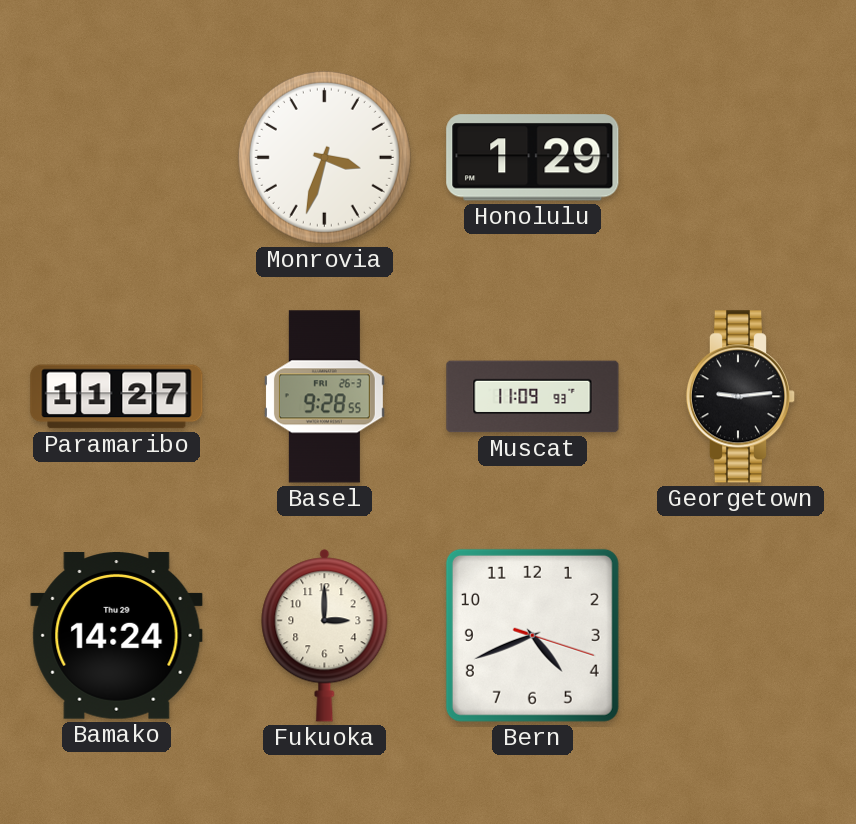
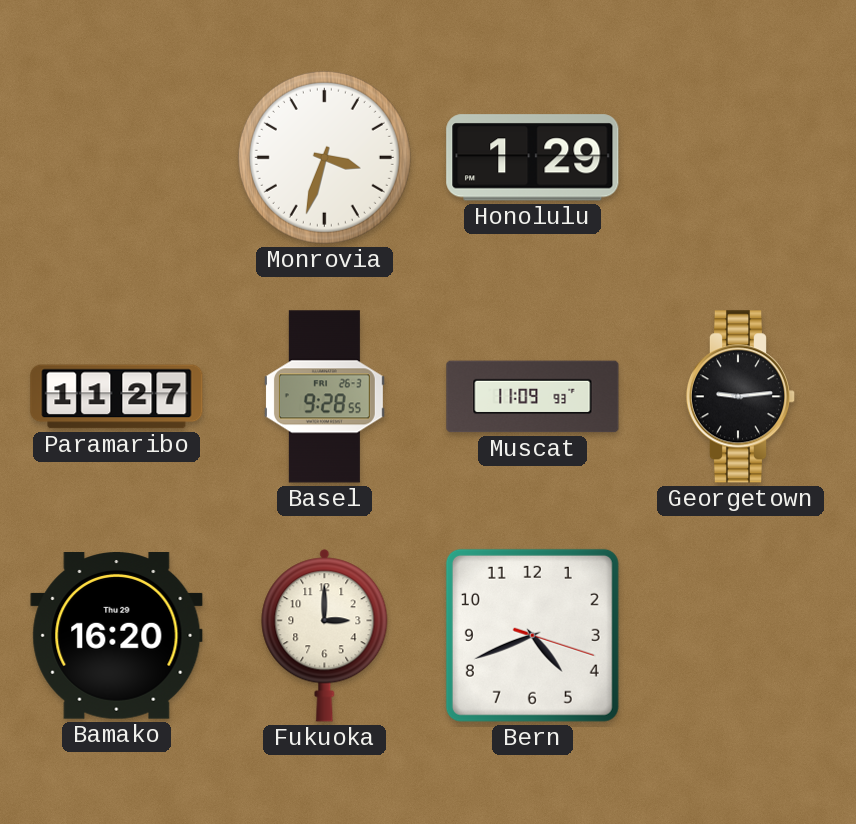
Bamako: 14:24 -> 16:20 (117, 636)
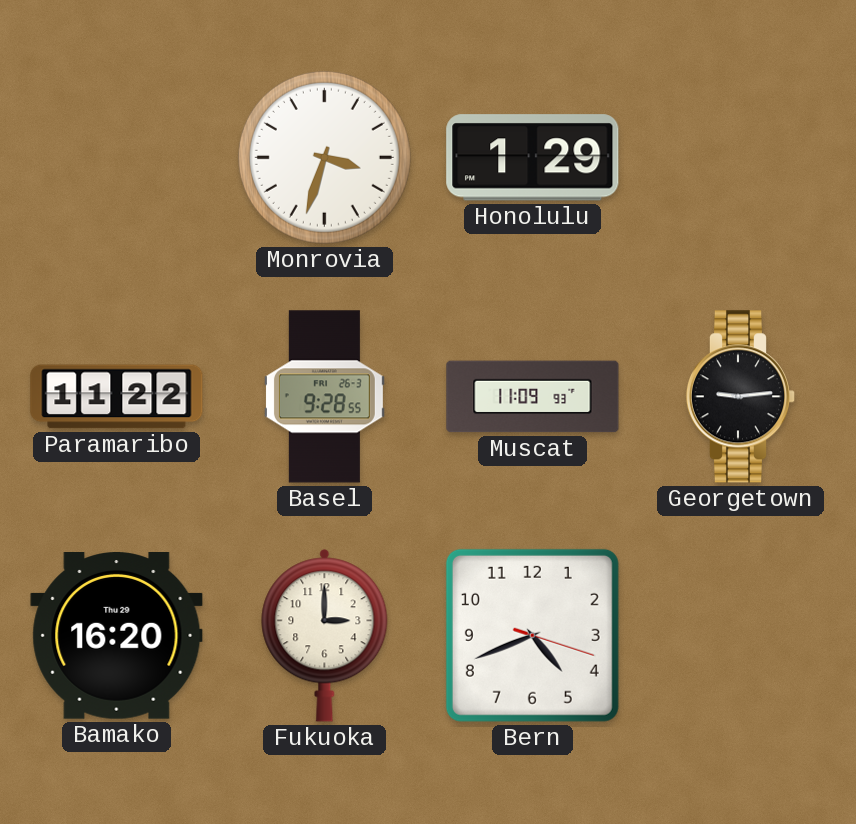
Paramaribo: 11:27 -> 11:22 (117, 397)
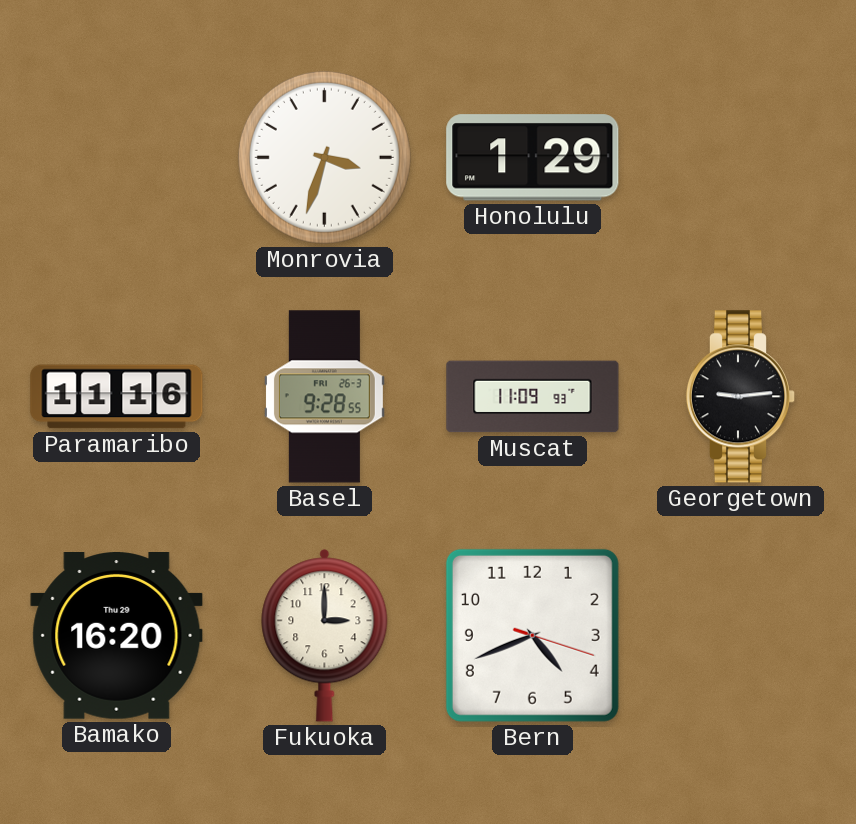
Paramaribo: 11:22 -> 11:16 (117, 397)
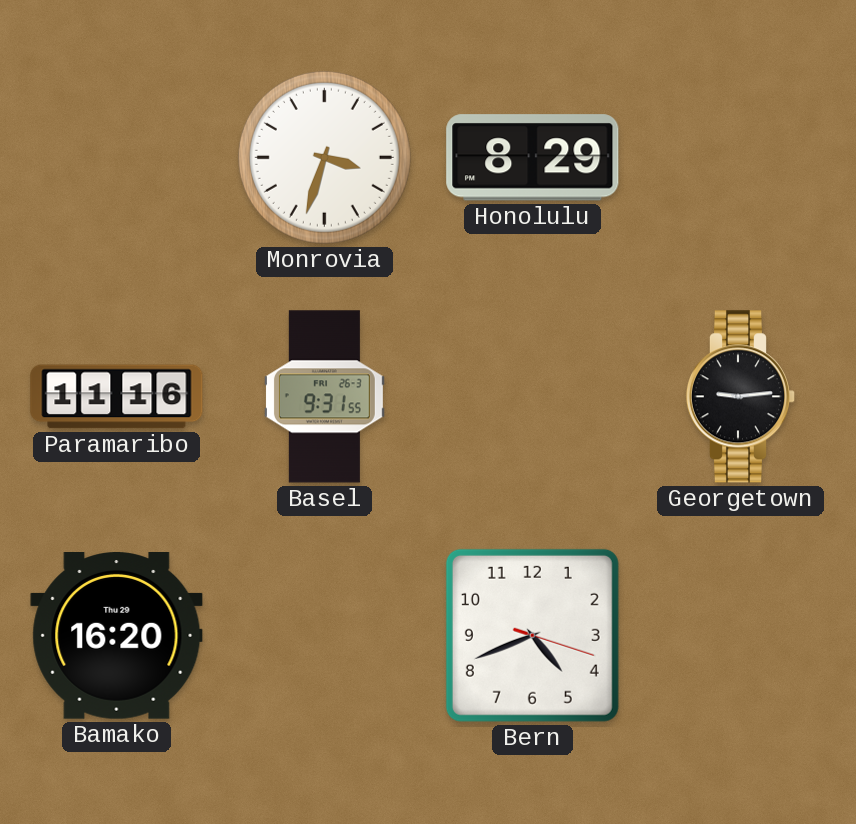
Honolulu: 1:29 -> 8:29 (533, 158)
Basel: 9:28 -> 9:31 (324, 397)
Muscat: 11:09 -> none (533, 397)
Fukuoka: 3:00 -> none (325, 636)
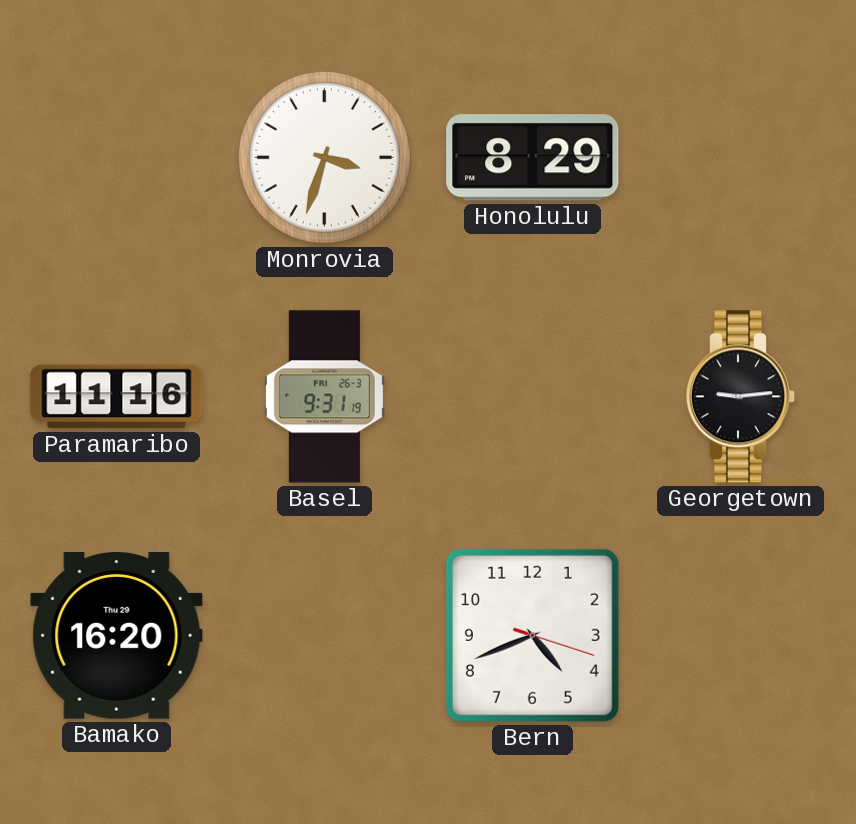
Basel: 9:31:55 -> 9:31:19 (324, 397)
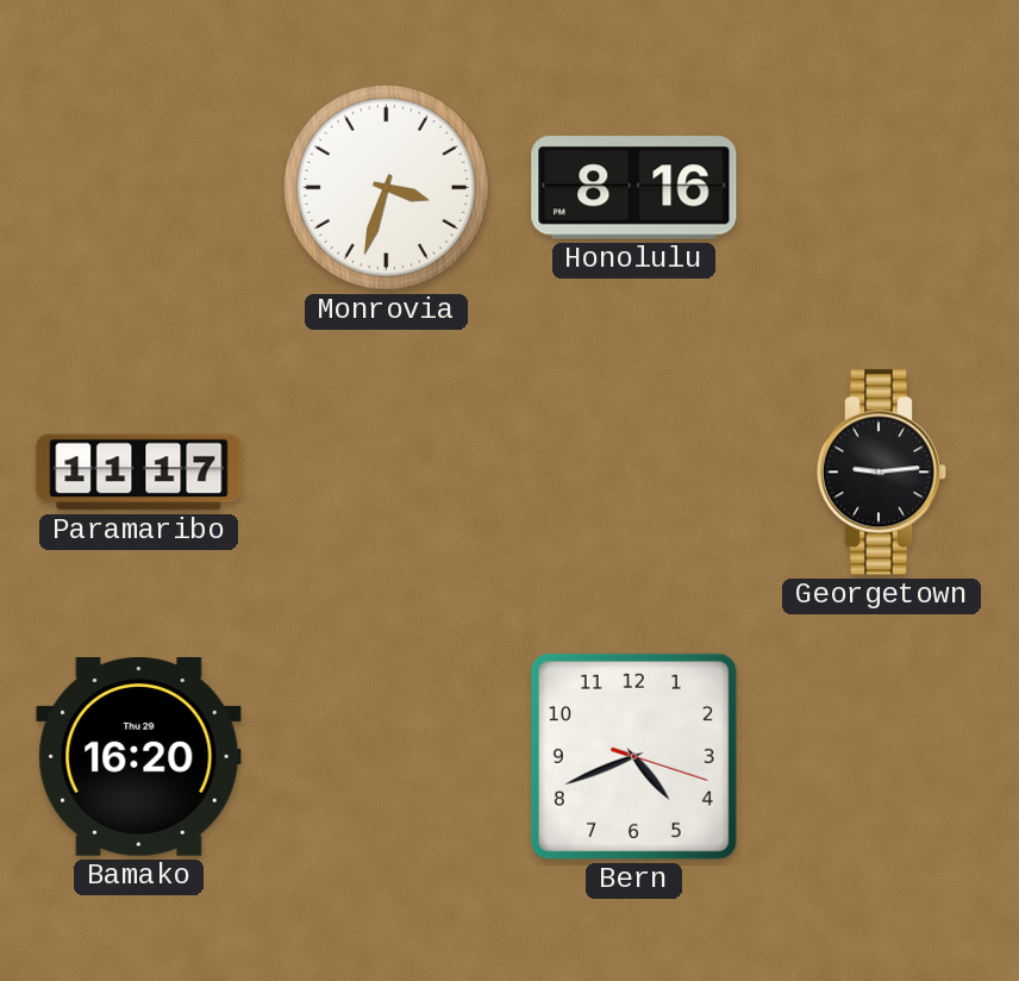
Honolulu: 8:29 -> 8:16 (634, 188)
Paramaribo: 11:16 -> 11:17 (139, 473)
Basel: 9:31 -> none (324, 397)
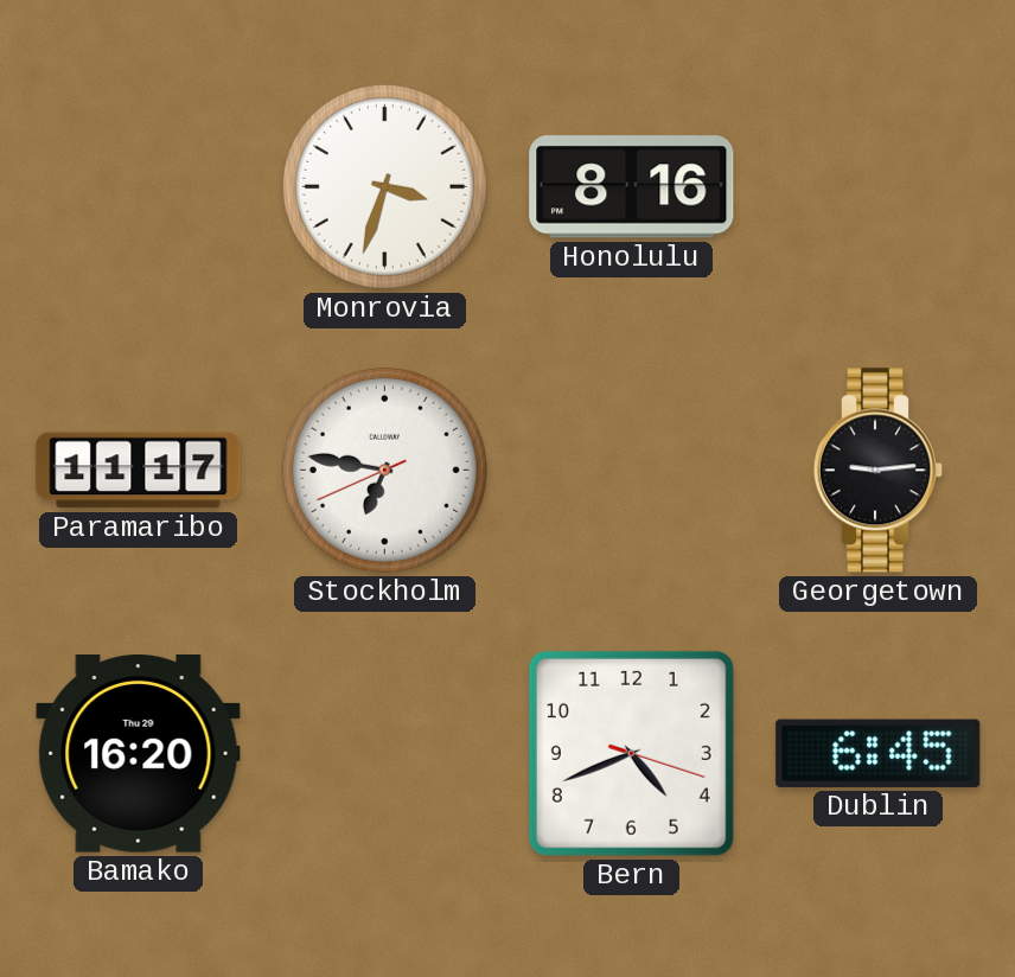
Stockholm: none -> 6:46 (384, 470)
Dublin: none -> 6:45 (879, 753)
